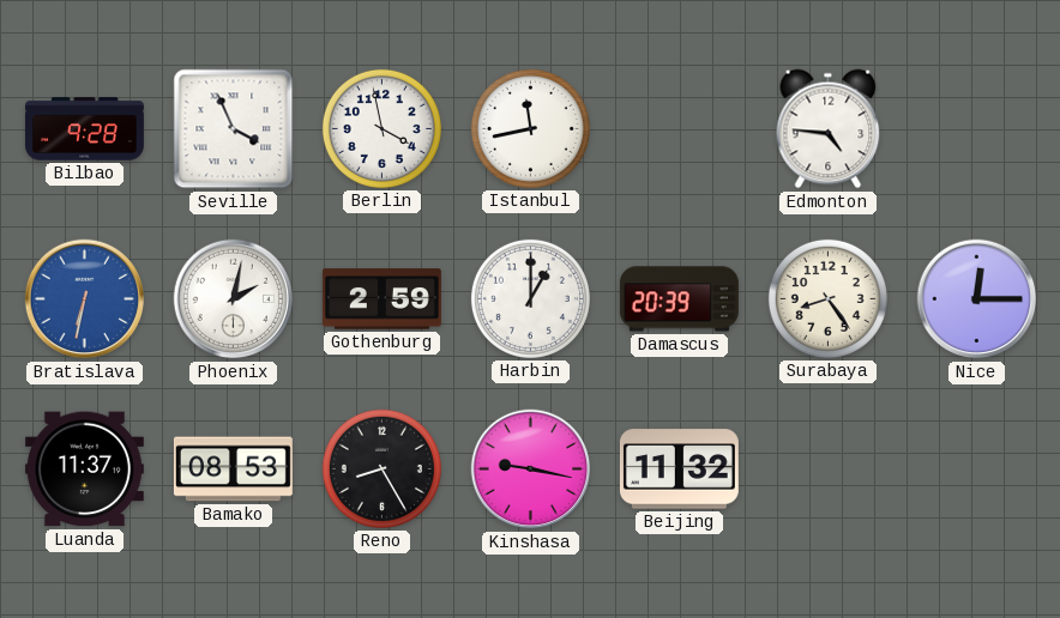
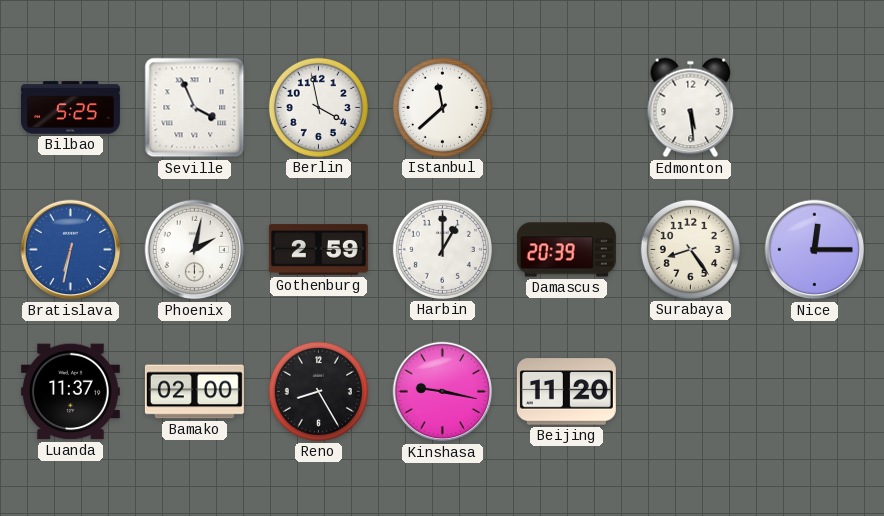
Bilbao: 9:28 -> 5:25 (70, 108)
Istanbul: 11:43 -> 11:38 (442, 107)
Edmonton: 4:46 -> 5:29 (691, 108)
Bamako: 08:53 -> 02:00 (194, 392)
Beijing: 11:32 -> 11:20 (566, 392)
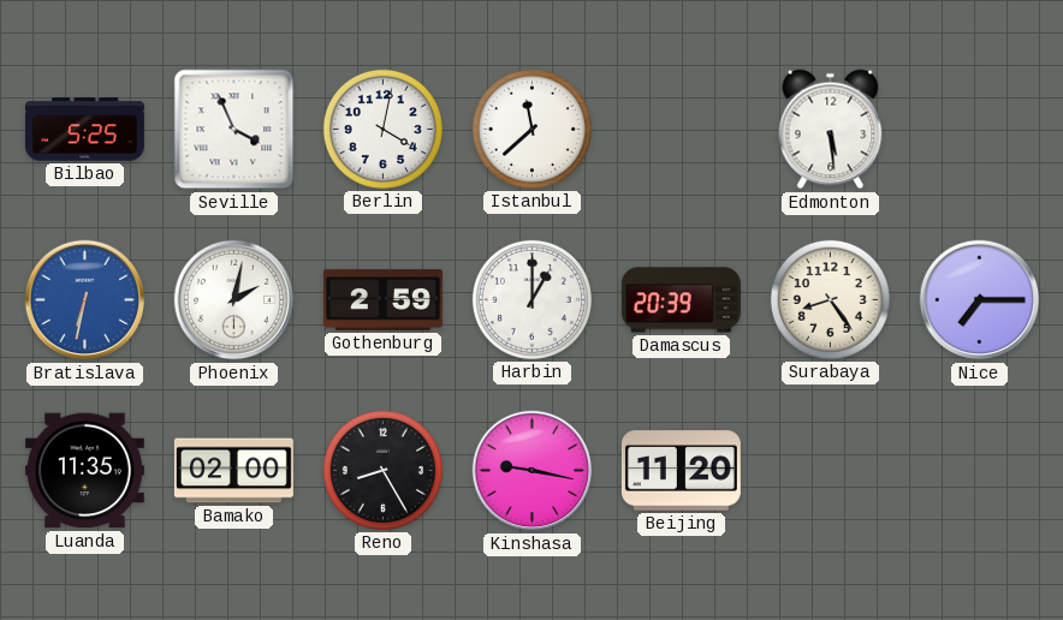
Berlin: 3:58 -> 4:02 (382, 129)
Nice: 12:15 -> 7:15 (980, 300)
Luanda: 11:37 -> 11:35 (84, 471)
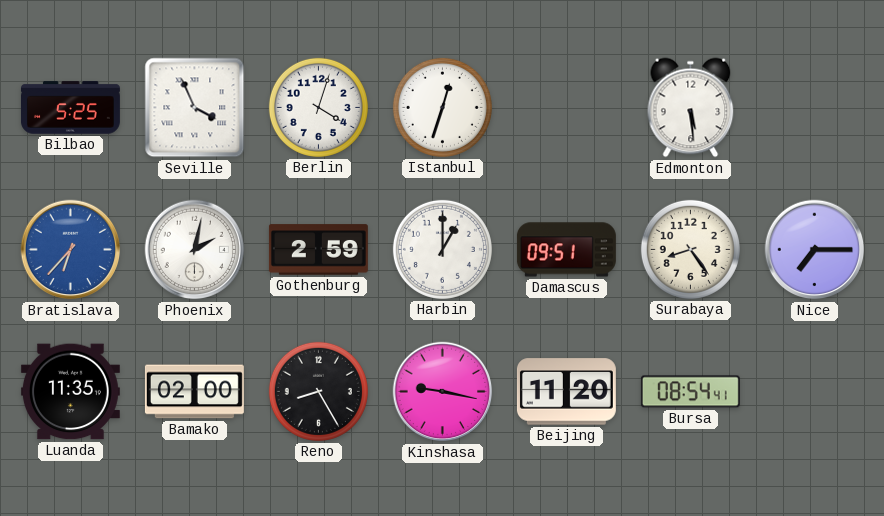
Berlin: 4:02 -> 4:03 (318, 107)
Istanbul: 11:38 -> 12:33 (442, 107)
Bratislava: 6:32 -> 6:37 (71, 250)
Damascus: 20:39 -> 09:51 (566, 250)
Bursa: none -> 08:54 (690, 392)
